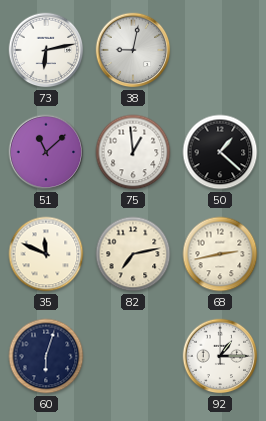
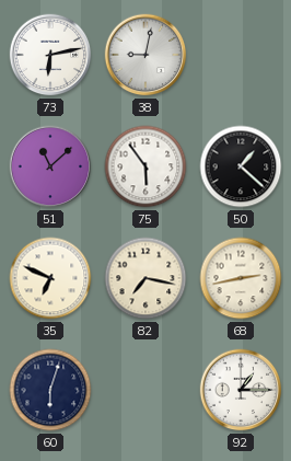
75: 12:59 -> 5:54 (145, 166)
35: 11:49 -> 6:49 (50, 278)
82: 7:13 -> 7:17 (145, 278)
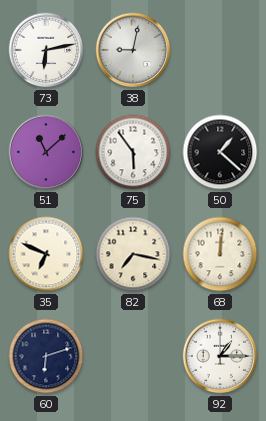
68: 2:43 -> 12:01 (220, 254)
60: 6:03 -> 6:12 (46, 356)
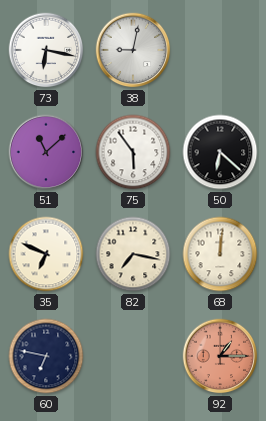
73: 6:13 -> 6:17 (46, 50)
50: 1:22 -> 6:22 (220, 152)
60: 6:12 -> 6:47 (46, 356)
92 dial: white -> salmon (220, 356)
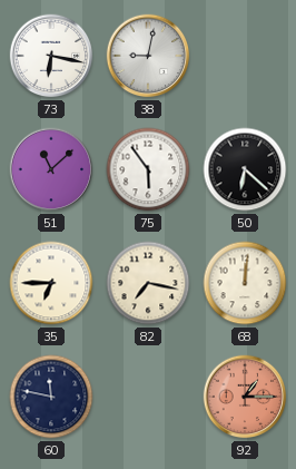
35: 6:49 -> 6:45 (51, 283)
60: 6:47 -> 11:47 (51, 397)
